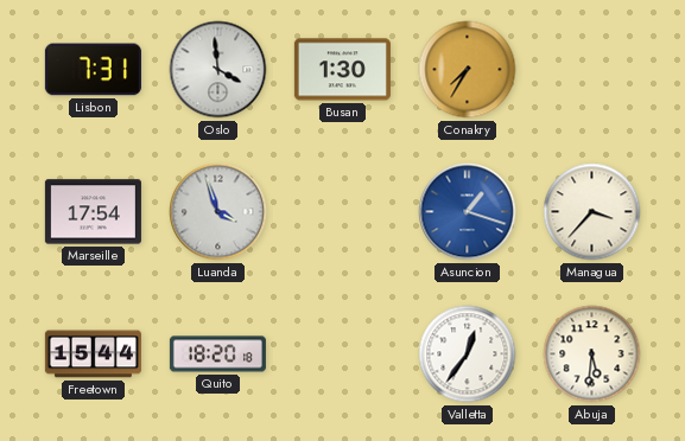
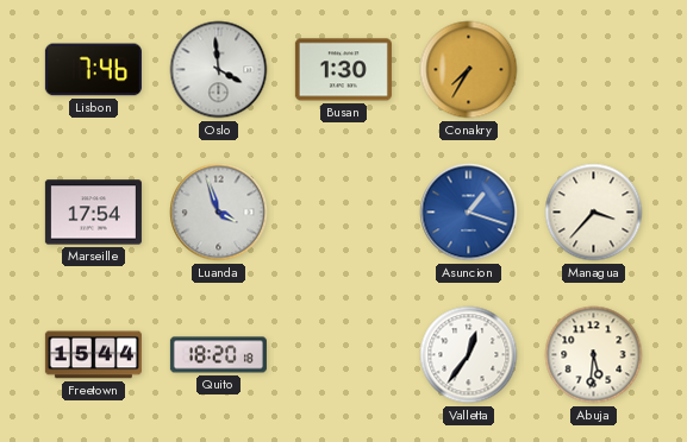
Lisbon: 7:31 -> 7:46 (93, 70)
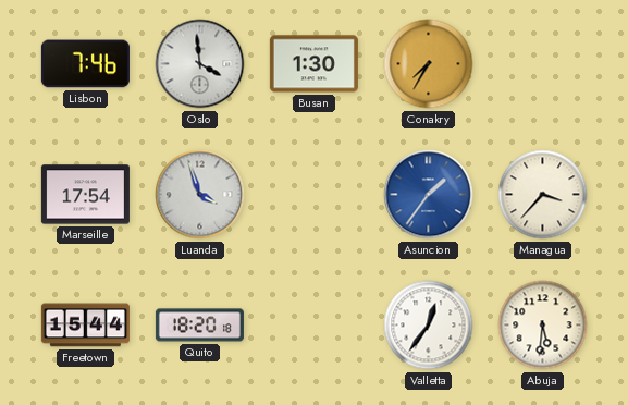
Asuncion: 1:18 -> 1:36 (429, 195)
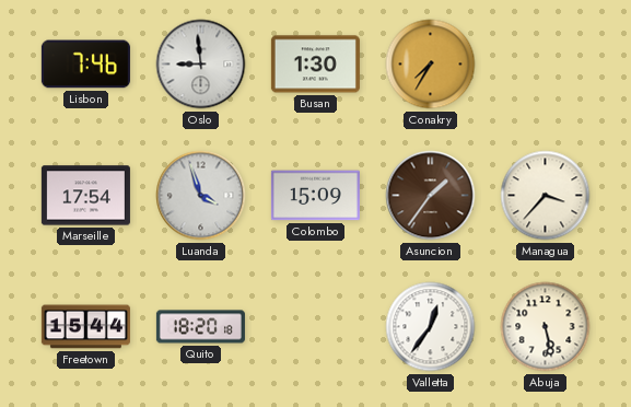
Oslo: 3:59 -> 8:59 (201, 65)
Colombo: none -> 15:09 (315, 196)
Asuncion dial: blue -> brown (431, 196)
Abuja: 5:31 -> 5:28 (546, 327)
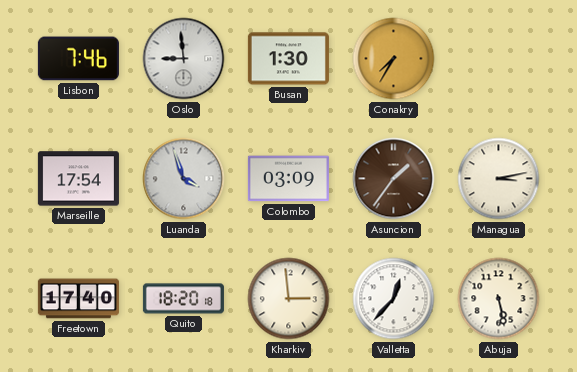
Colombo: 15:09 -> 03:09 (288, 179)
Managua: 3:37 -> 3:13 (499, 179)
Freetown: 15:44 -> 17:40 (78, 299)
Kharkiv: none -> 2:59 (289, 299)
Valletta: 12:36 -> 12:37 (394, 299)
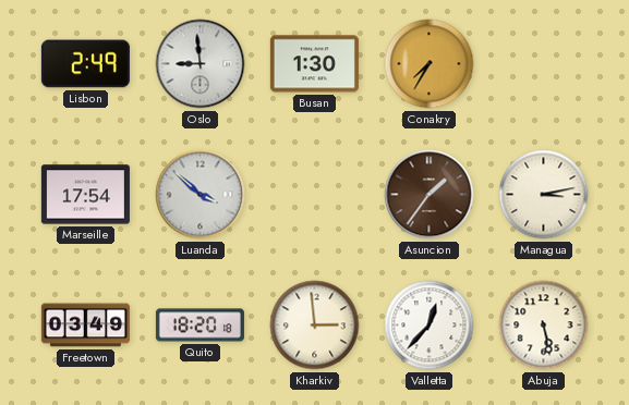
Lisbon: 7:46 -> 2:49 (85, 64)
Luanda: 3:57 -> 3:52 (201, 195)
Colombo: 03:09 -> none (288, 179)
Freetown: 17:40 -> 03:49 (85, 326)
